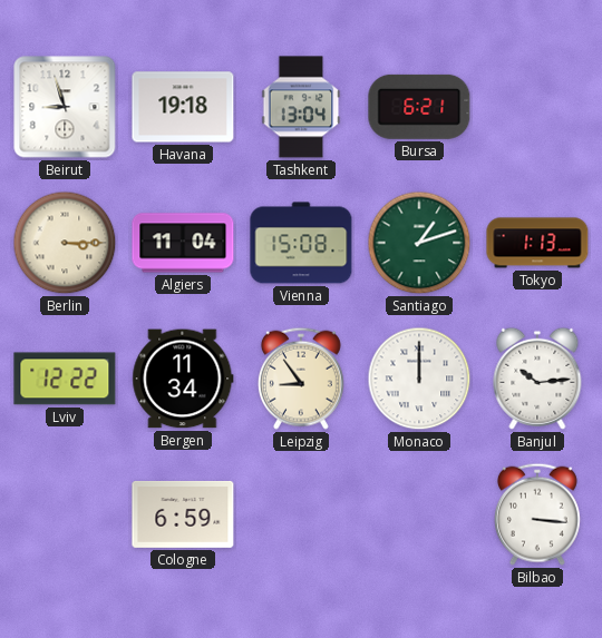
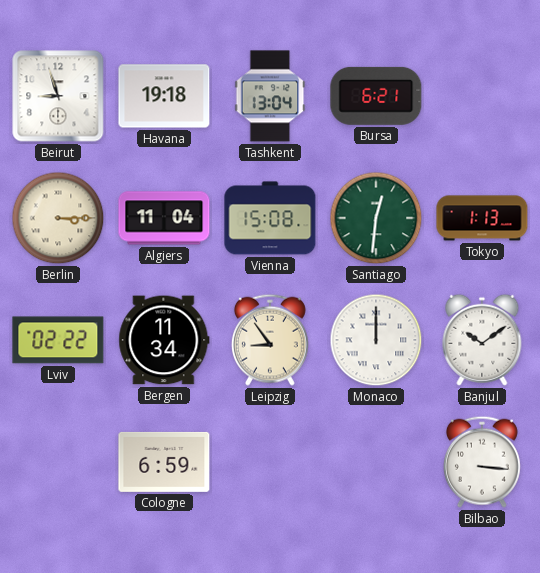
Santiago: 1:12 -> 12:31 (376, 218)
Lviv: 12:22 -> 02:22 (58, 340)
Banjul: 10:14 -> 10:09 (482, 340)
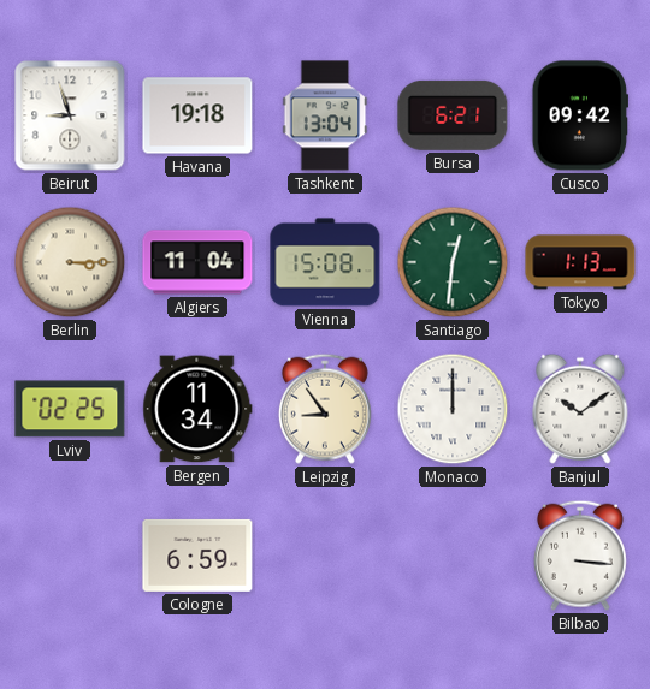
Cusco: none -> 09:42 (579, 115)
Lviv: 02:22 -> 02:25 (70, 409)
